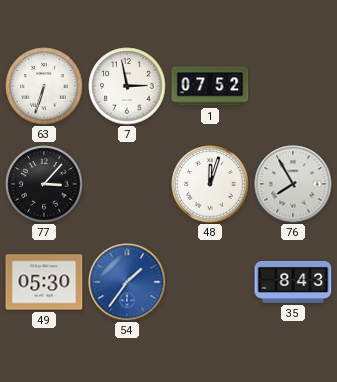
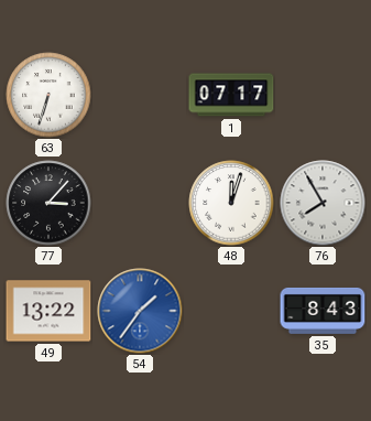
7: 2:58 -> none (127, 86)
1: 07:52 -> 07:17 (231, 95)
49: 05:30 -> 13:22 (48, 311)
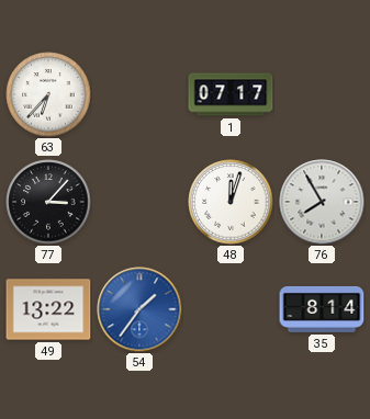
63: 6:33 -> 6:37 (48, 94)
35: 8:43 -> 8:14 (322, 309)
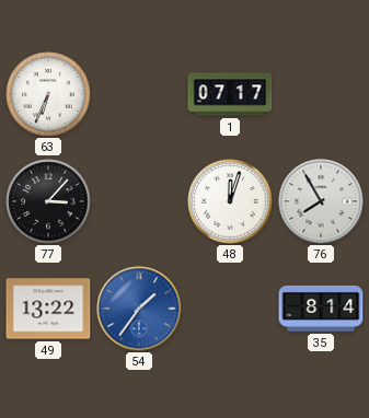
63: 6:37 -> 6:34 (48, 94)
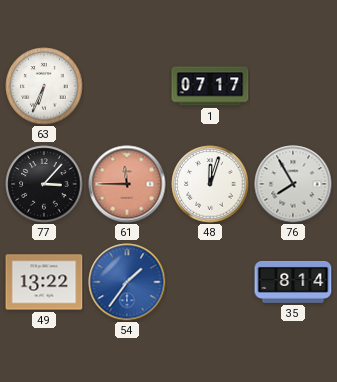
61: none -> 11:45 (127, 184)
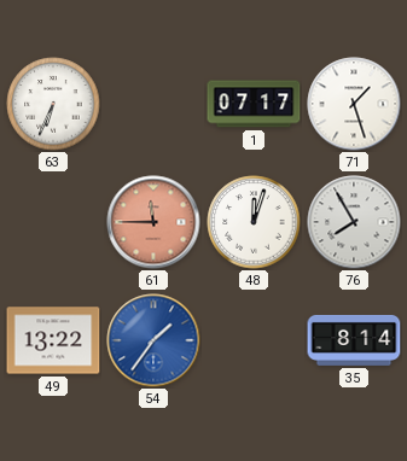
71: none -> 1:27 (354, 104)
77: 3:07 -> none (44, 184)
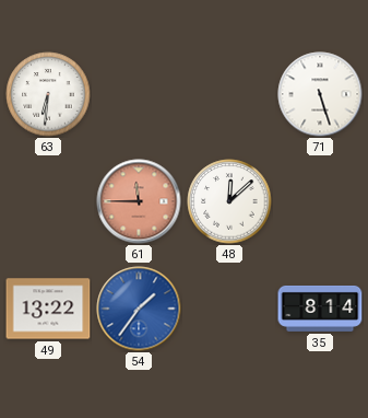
63: 6:34 -> 6:31 (48, 94)
1: 07:17 -> none (254, 104)
71: 1:27 -> 5:27 (320, 94)
48: 12:03 -> 12:08 (229, 201)
76: 7:55 -> none (354, 222)
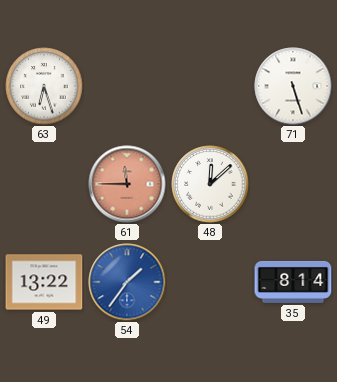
63: 6:31 -> 6:27 (44, 86)
